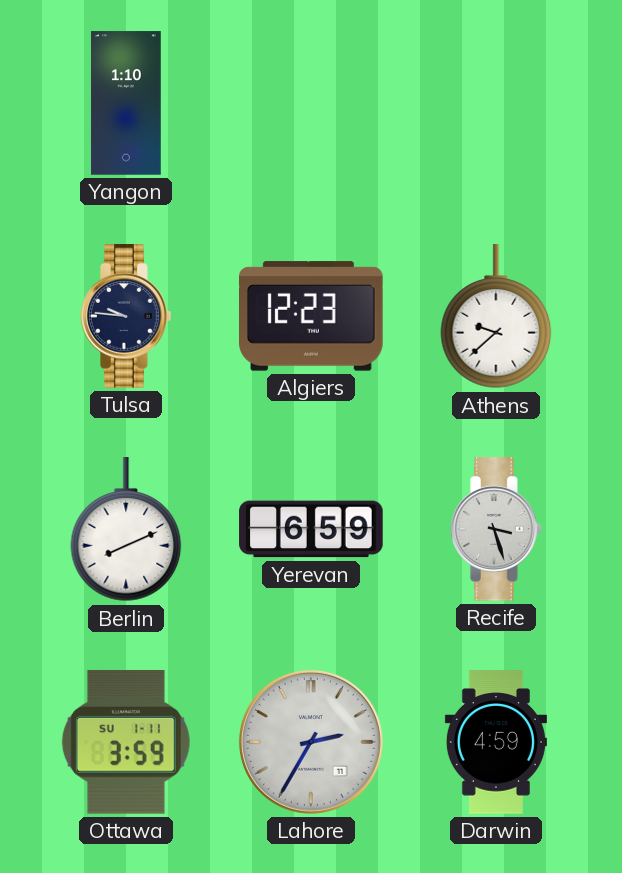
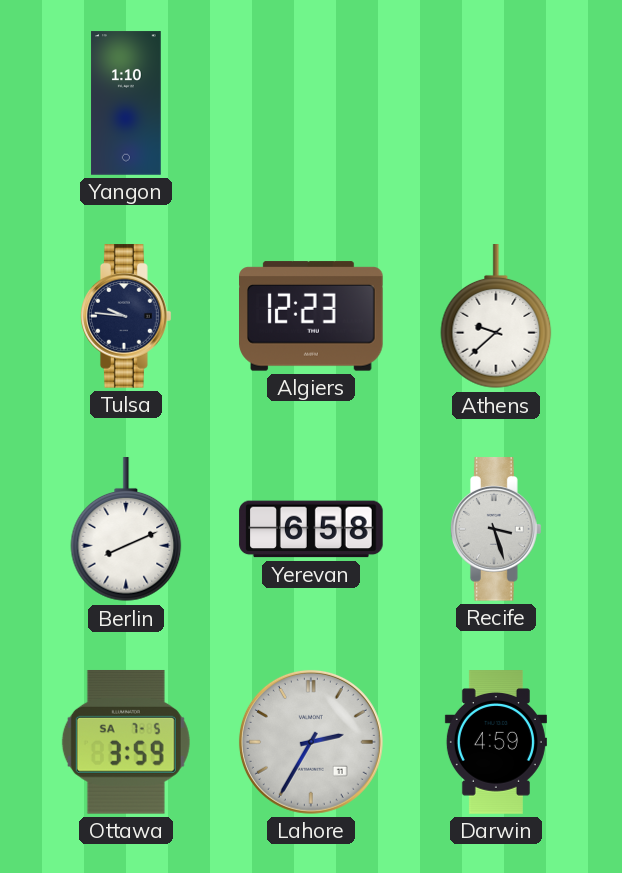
Yerevan: 6:59 -> 6:58 (311, 529)
Ottawa date: SU 1-11 -> SA 7-5 (126, 742)
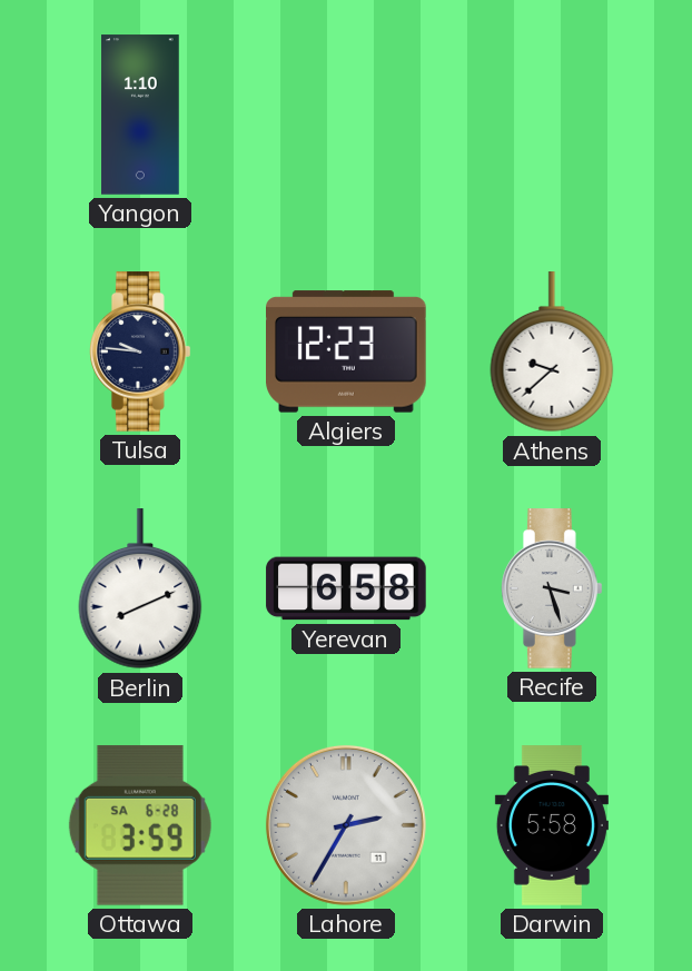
Ottawa date: SA 7-5 -> SA 6-28 (140, 825)
Darwin: 4:59 -> 5:58 (552, 825)
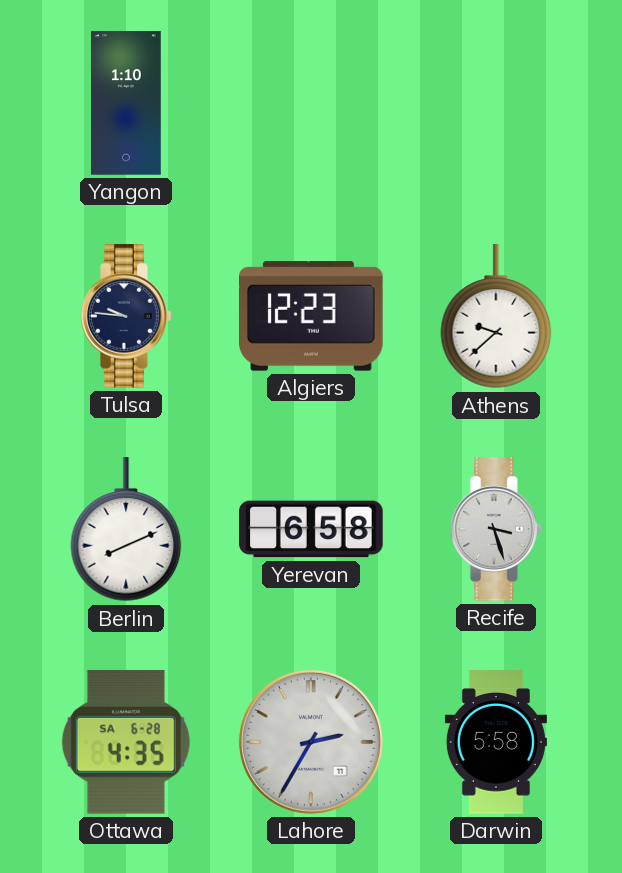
Ottawa: 3:59 -> 4:35 (126, 742)
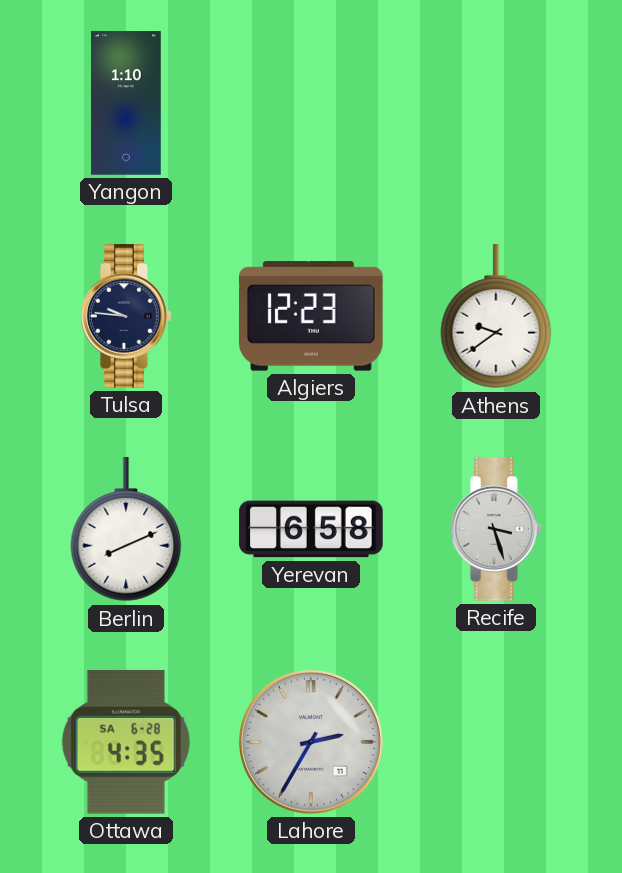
Athens: 9:38 -> 9:39 (496, 317)
Darwin: 5:58 -> none (496, 742)
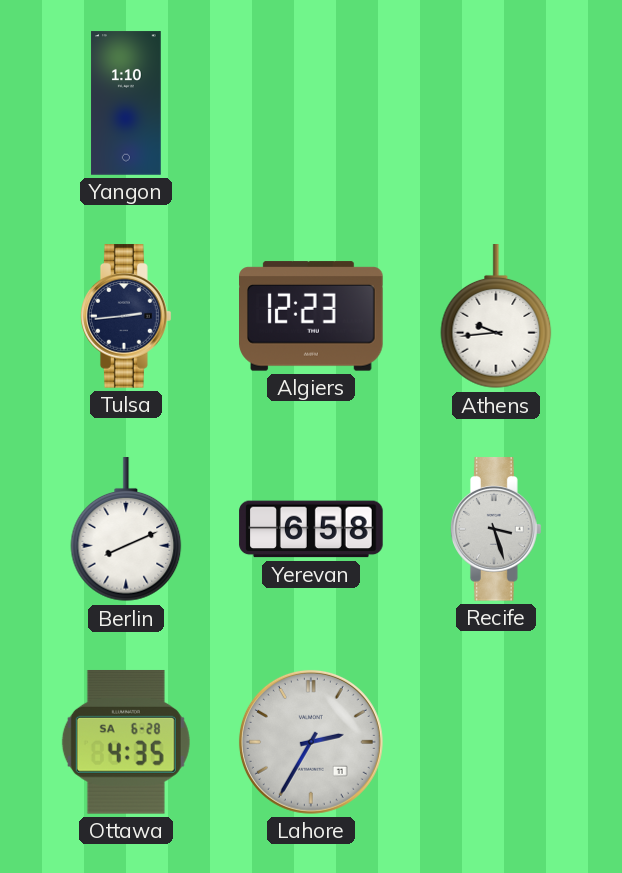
Tulsa: 9:46 -> 2:44 (127, 316)
Athens: 9:39 -> 9:44 (496, 317)
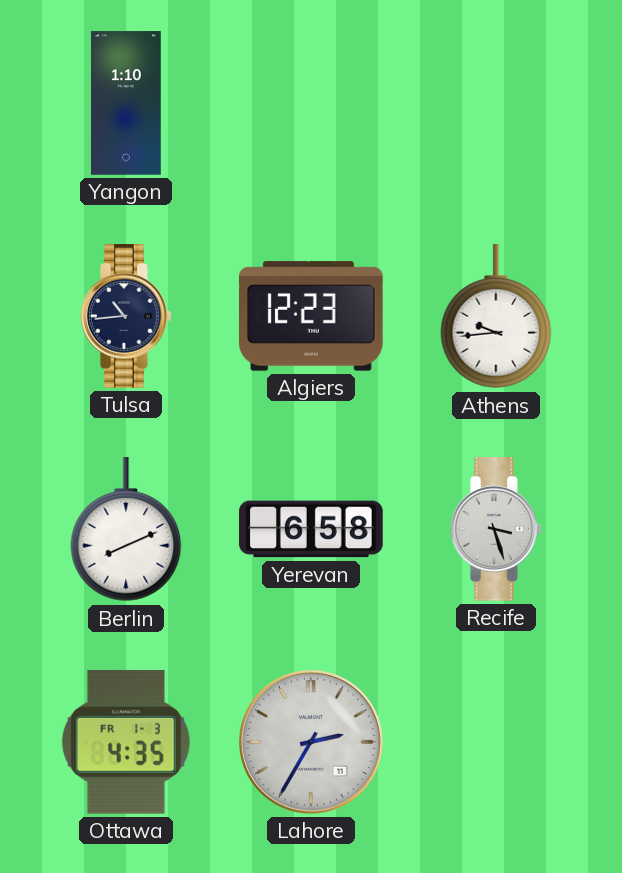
Tulsa: 2:44 -> 10:44 (127, 316)
Ottawa date: SA 6-28 -> FR 1-3 (126, 742)
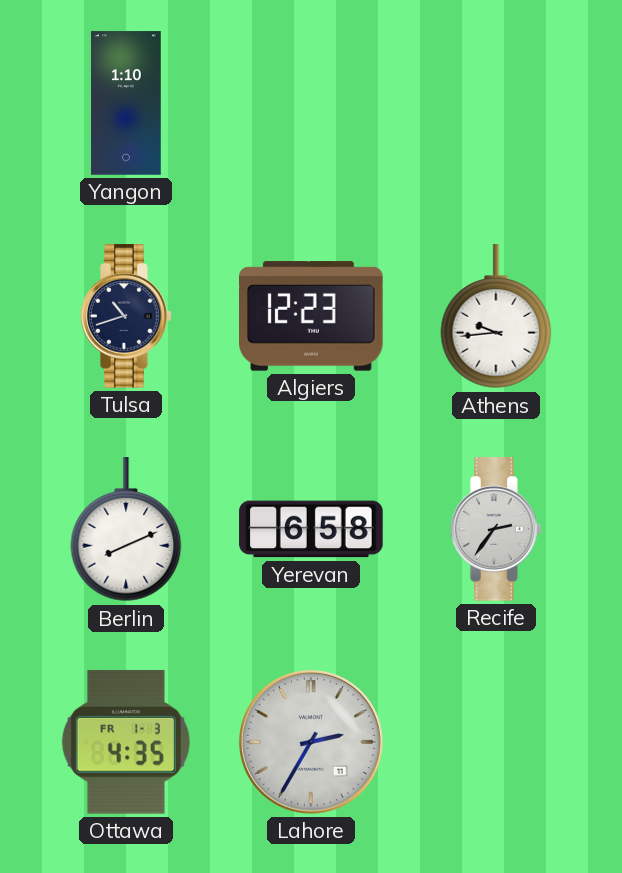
Tulsa: 10:44 -> 10:42 (127, 316)
Recife: 3:27 -> 2:36 (497, 529)
